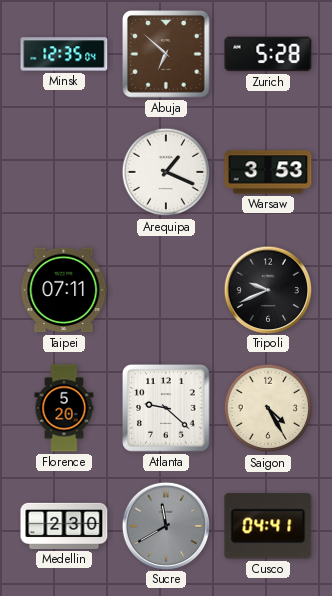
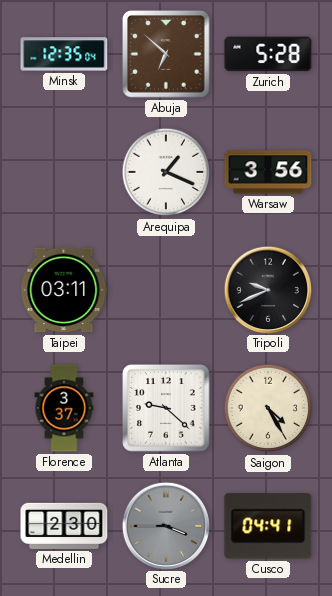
Warsaw: 3:53 -> 3:56 (268, 172)
Taipei: 07:11 -> 03:11 (64, 290)
Florence: 5:20 -> 3:37 (64, 408)
Sucre: 11:40 -> 3:45 (165, 525)
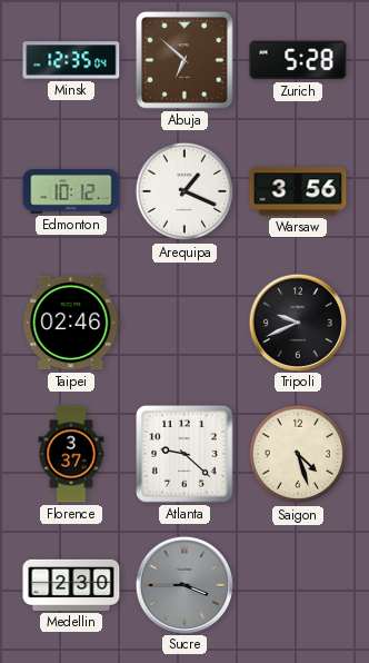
Edmonton: none -> 10:12 (71, 191)
Taipei: 03:11 -> 02:46 (71, 323)
Saigon: 4:25 -> 4:27 (298, 454)
Cusco: 04:41 -> none (268, 526)
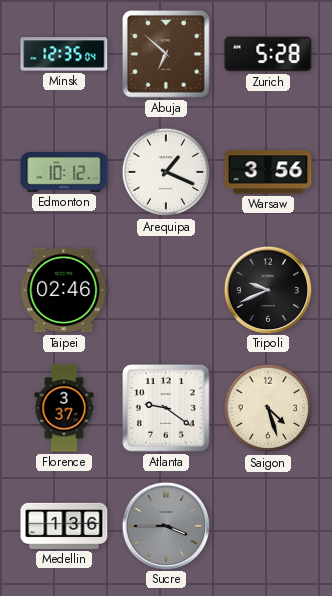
Atlanta: 9:22 -> 9:21 (166, 408)
Medellin: 2:30 -> 1:36 (64, 526)
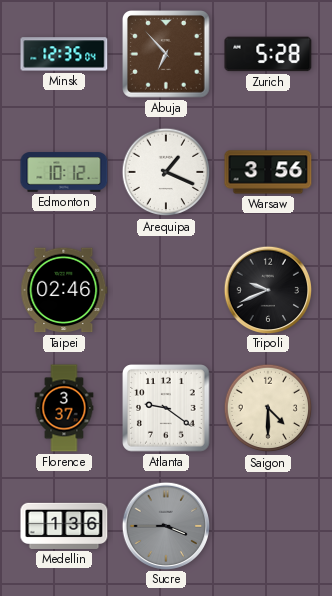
Abuja: 6:52 -> 6:53 (166, 54)
Saigon: 4:27 -> 4:30 (268, 408)
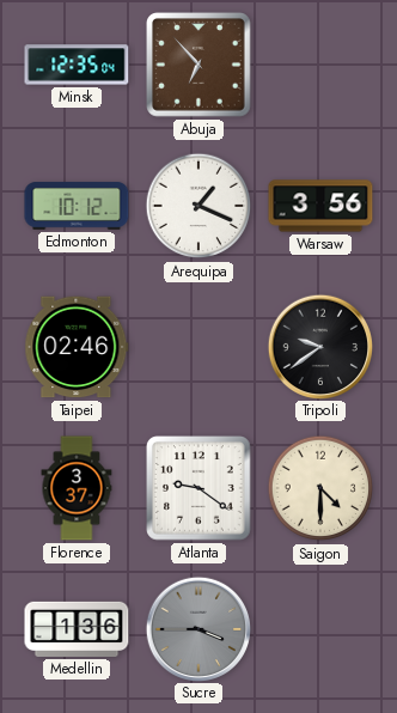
Zurich: 5:28 -> none (268, 54)
Tripoli: 9:41 -> 9:39 (319, 346)
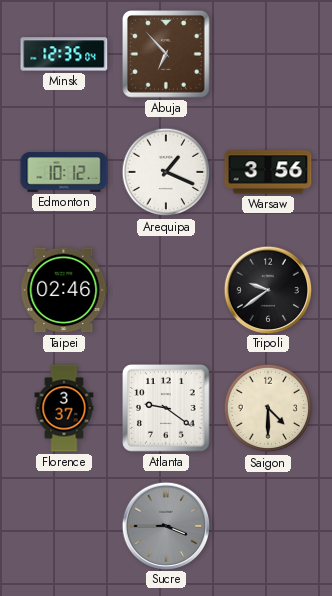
Medellin: 1:36 -> none (77, 629)
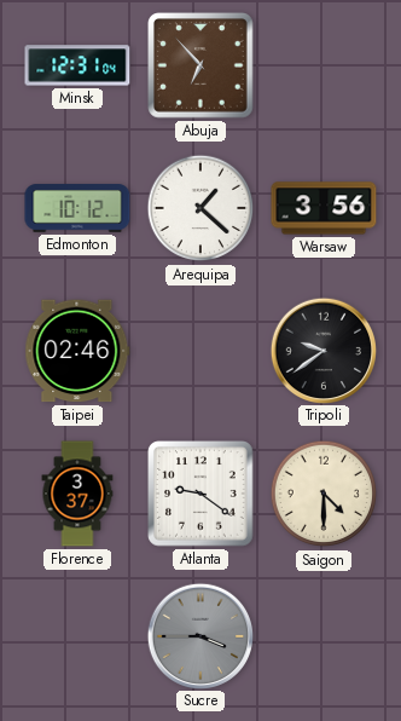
Minsk: 12:35 -> 12:31 (77, 65)
Arequipa: 1:19 -> 1:22 (200, 208)
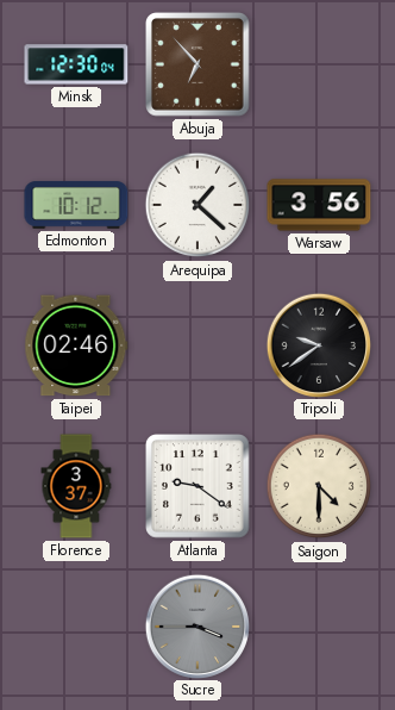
Minsk: 12:31 -> 12:30 (76, 64)
